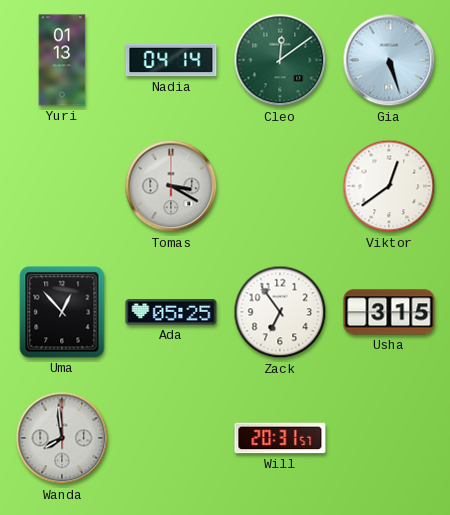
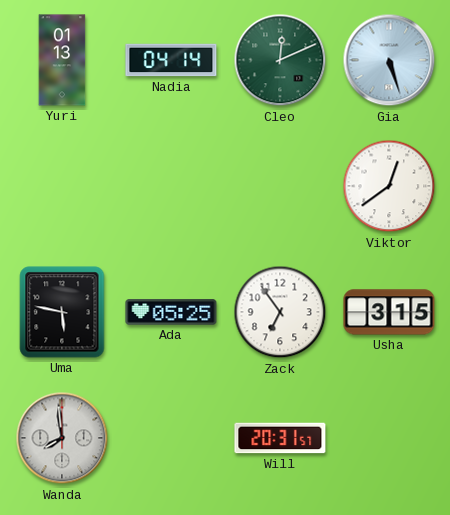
Cleo: 12:09 -> 12:11 (280, 60)
Tomas: 3:20 -> none (171, 186)
Uma: 12:53 -> 5:47 (62, 312)
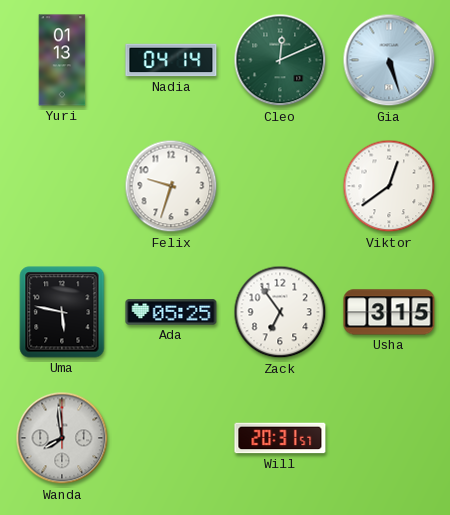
Felix: none -> 9:33 (171, 186)
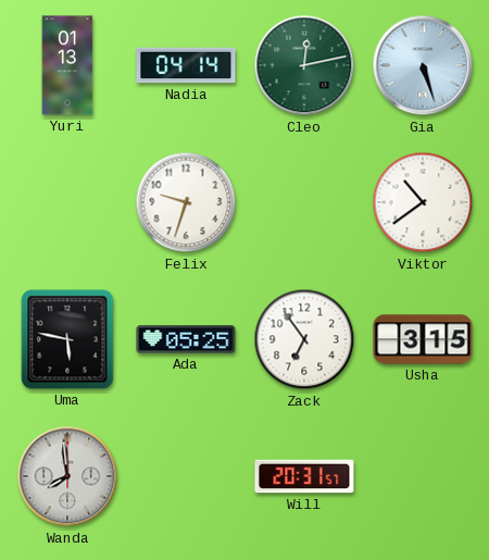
Cleo: 12:11 -> 12:13 (304, 65)
Viktor: 12:39 -> 10:39 (423, 202)
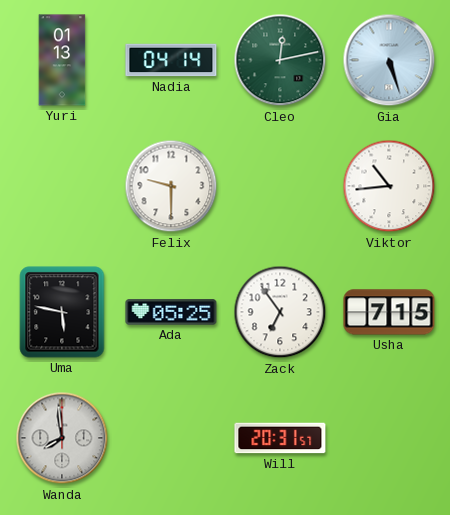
Felix: 9:33 -> 9:30 (171, 186)
Viktor: 10:39 -> 10:44 (389, 186)
Usha: 3:15 -> 7:15 (389, 312)
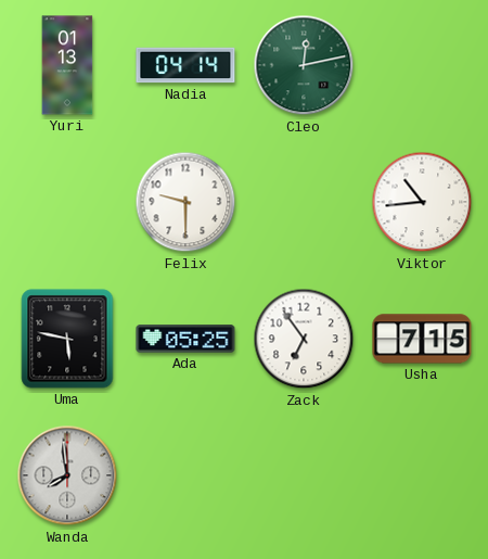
Gia: 5:27 -> none (389, 60)
Will: 20:31 -> none (280, 438)
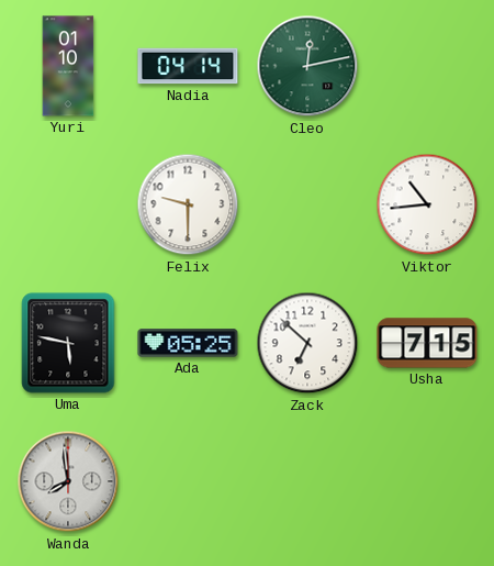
Yuri: 01:13 -> 01:10 (68, 66)
Zack: 6:54 -> 6:52 (307, 343)
